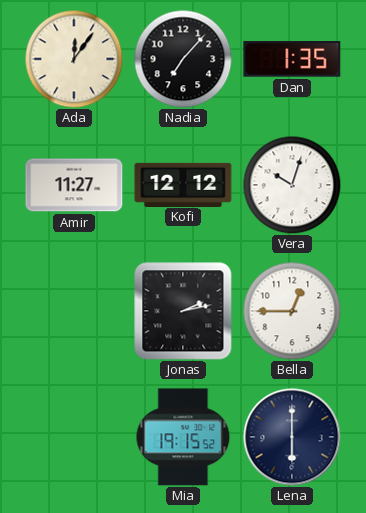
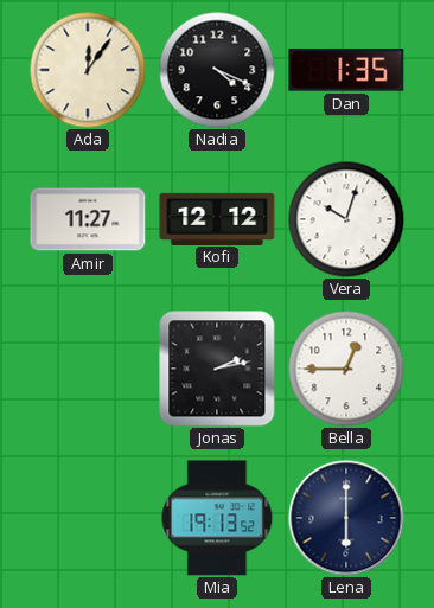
Nadia: 7:07 -> 4:19 (217, 70)
Mia: 19:15 -> 19:13 (217, 518)
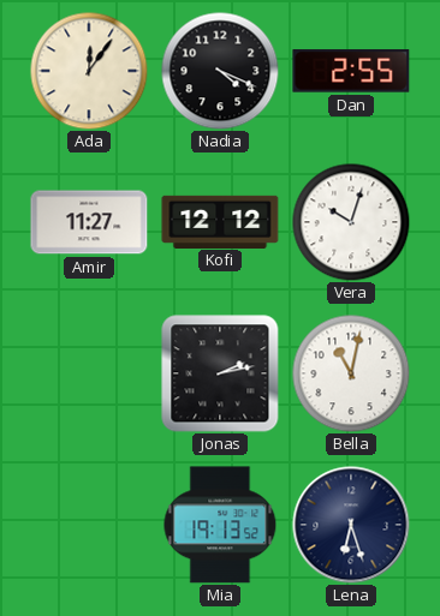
Dan: 1:35 -> 2:55 (351, 71)
Bella: 12:45 -> 11:02 (351, 373)
Lena: 6:00 -> 6:27 (351, 525)
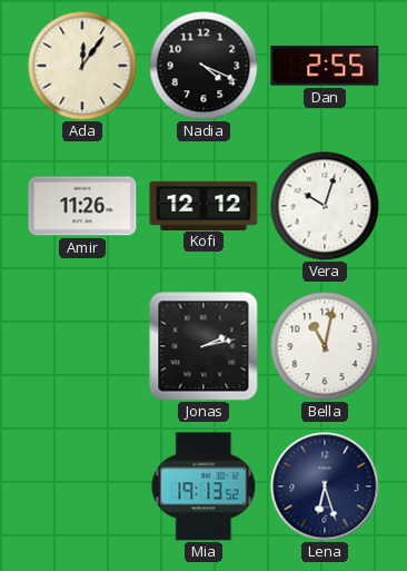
Amir: 11:27 -> 11:26 (82, 206)
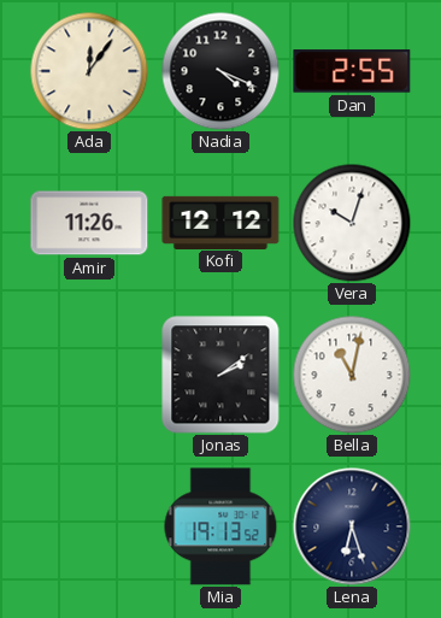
Jonas: 2:13 -> 2:09 (220, 375)
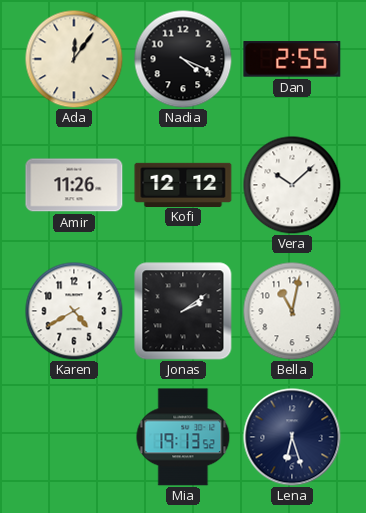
Vera: 10:03 -> 10:08 (292, 185)
Karen: none -> 4:40 (74, 311)
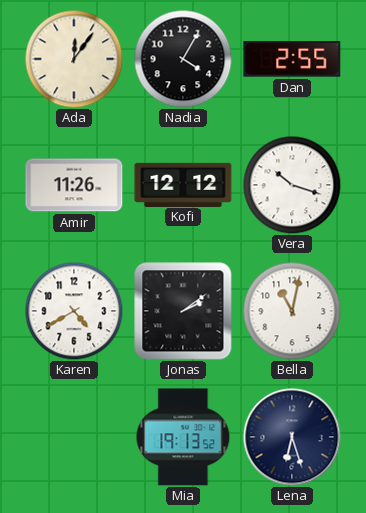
Nadia: 4:19 -> 4:05 (183, 59)
Vera: 10:08 -> 10:18 (292, 185)
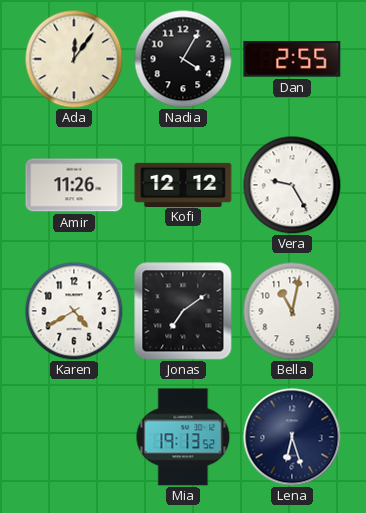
Vera: 10:18 -> 9:25 (292, 185)
Jonas: 2:09 -> 7:09 (183, 311)
